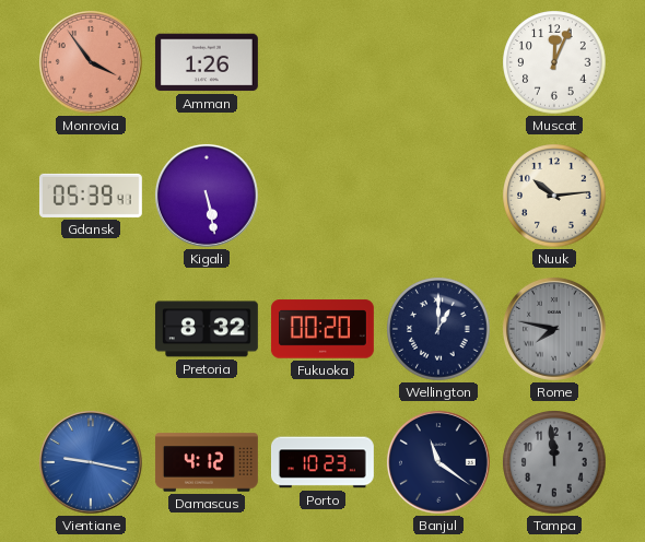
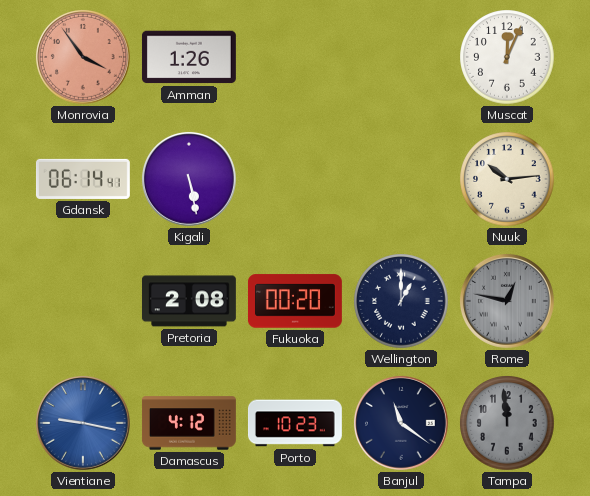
Gdansk: 05:39 -> 06:14 (83, 179)
Pretoria: 8:32 -> 2:08 (189, 301)
Rome: 7:47 -> 12:47 (507, 301)
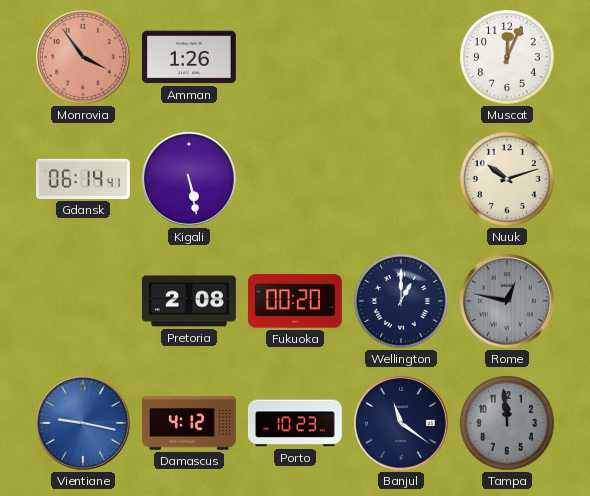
Nuuk: 10:14 -> 10:12 (507, 179)
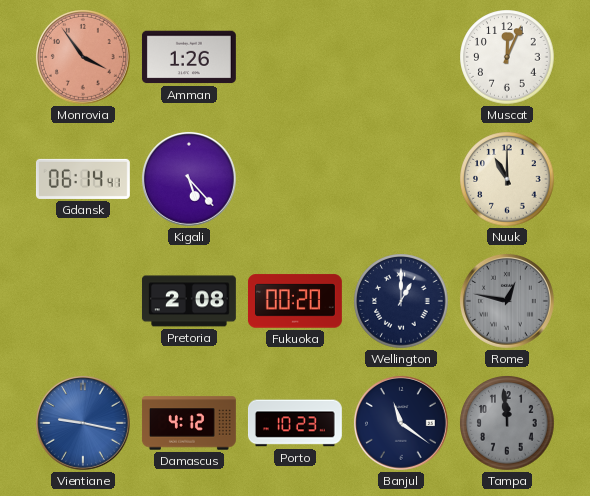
Kigali: 5:28 -> 5:23 (189, 179)
Nuuk: 10:12 -> 11:00 (507, 179)
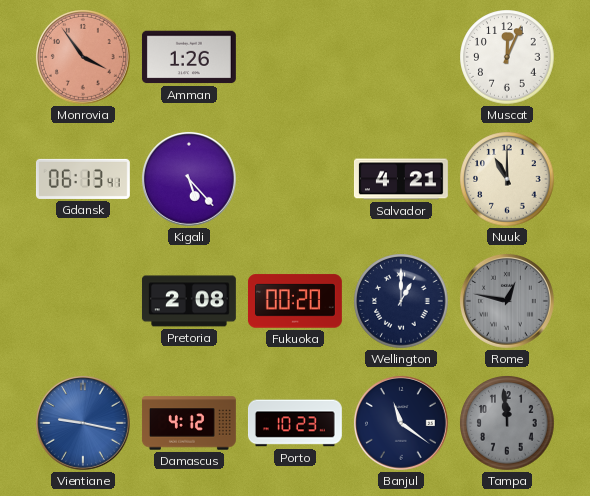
Gdansk: 06:14 -> 06:13 (83, 179)
Salvador: none -> 4:21 (401, 179)
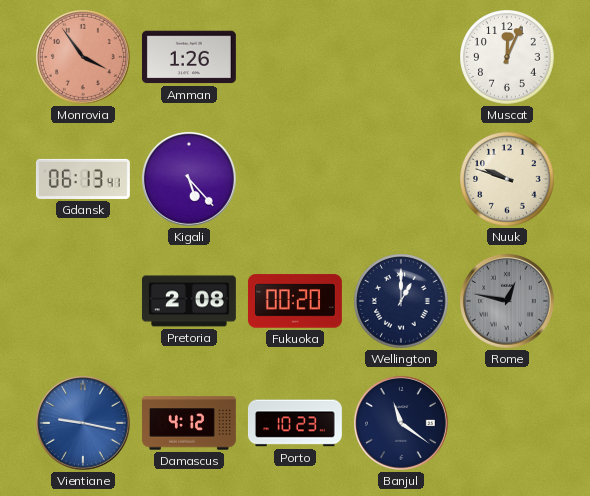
Salvador: 4:21 -> none (401, 179)
Nuuk: 11:00 -> 9:48 (507, 179)
Tampa: 11:59 -> none (507, 423)
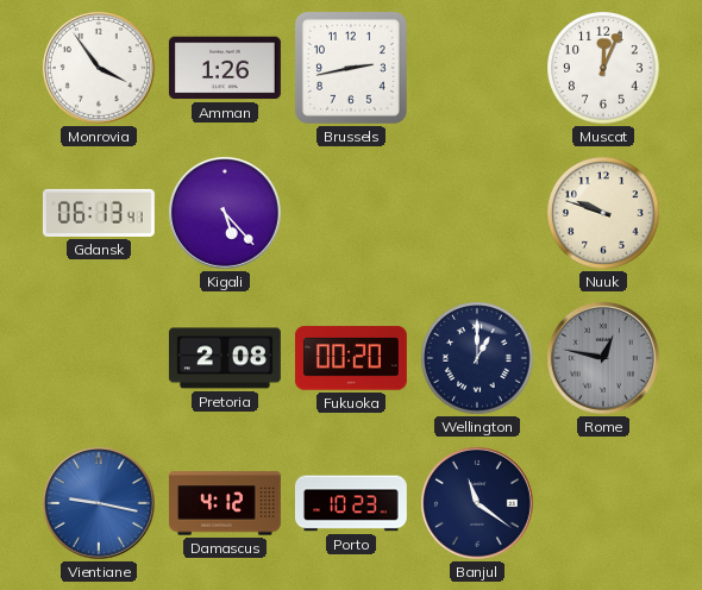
Monrovia dial: salmon -> white (99, 68)
Brussels: none -> 2:43 (351, 68)
